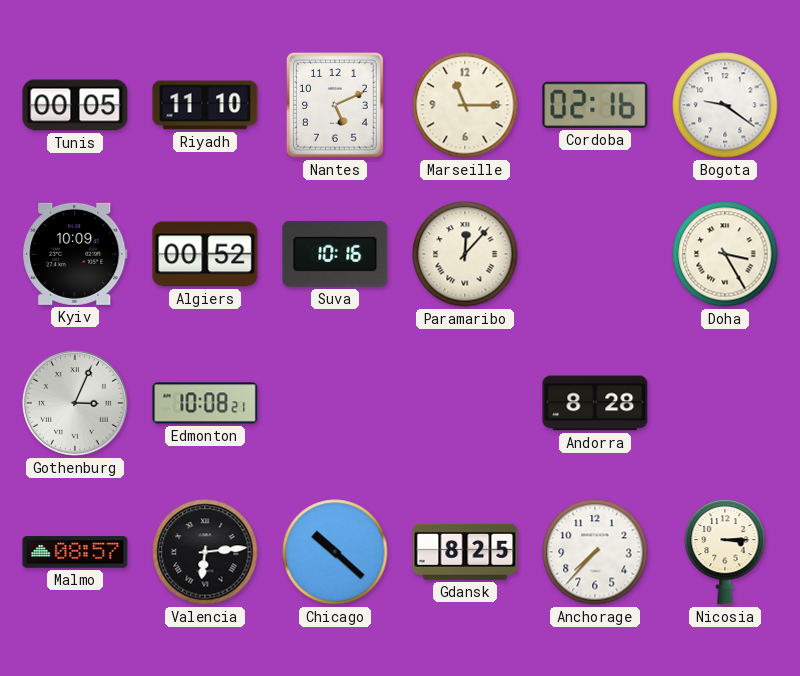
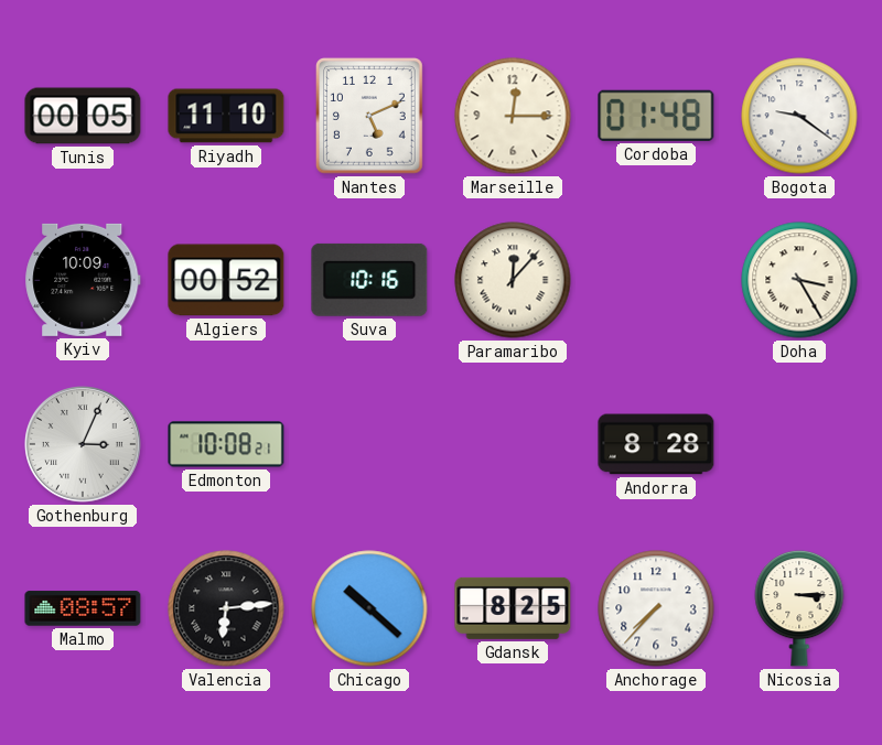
Marseille: 11:15 -> 12:15 (513, 116)
Cordoba: 02:16 -> 01:48 (656, 116)
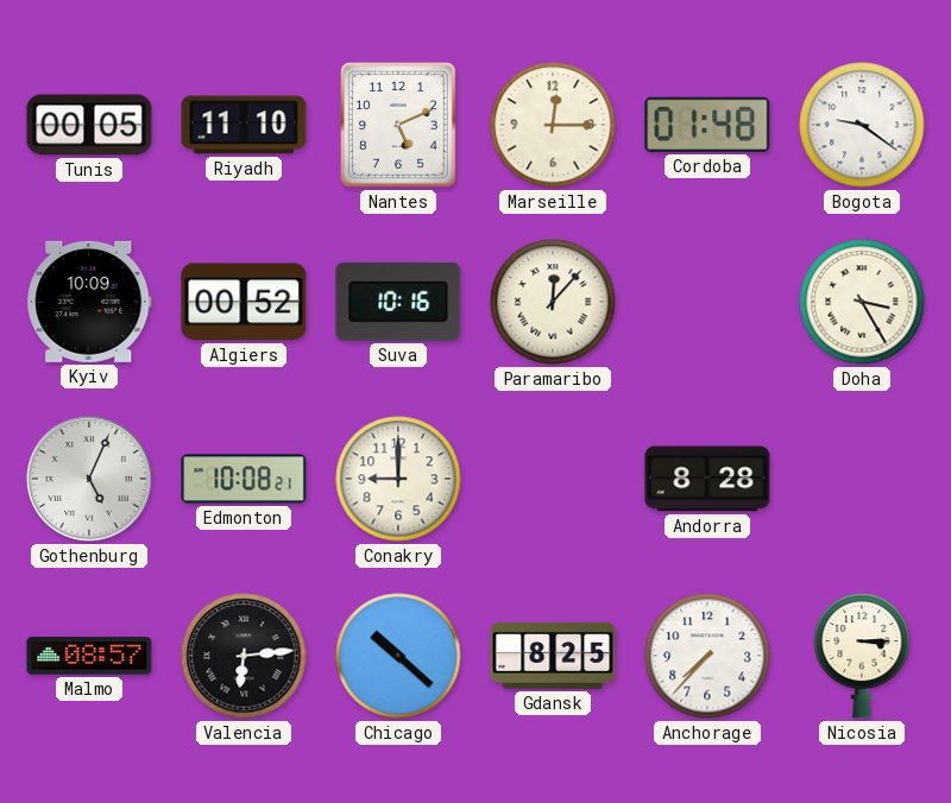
Gothenburg: 3:04 -> 5:04 (90, 480)
Conakry: none -> 9:00 (398, 479)
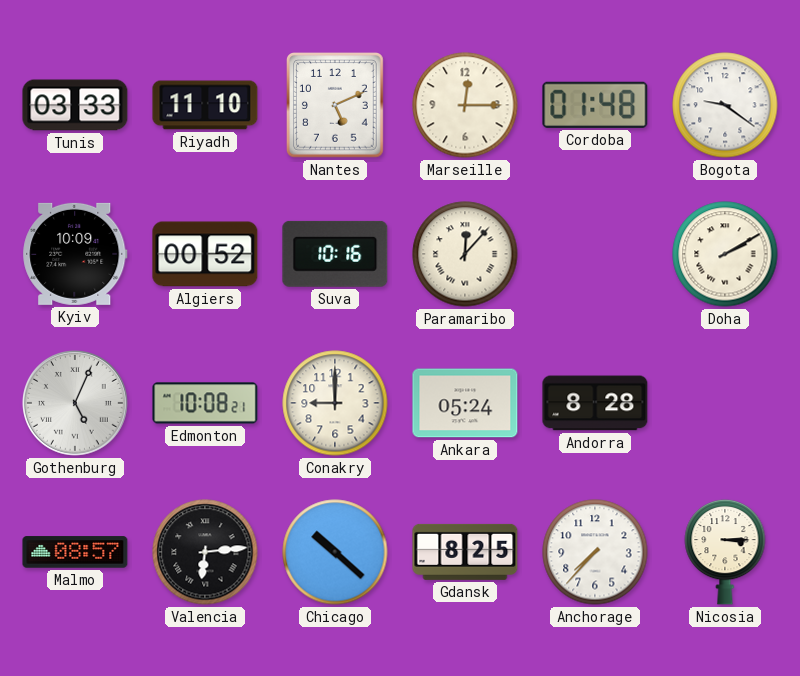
Tunis: 00:05 -> 03:33 (75, 105)
Doha: 3:25 -> 2:10 (725, 254)
Ankara: none -> 05:24 (465, 403)
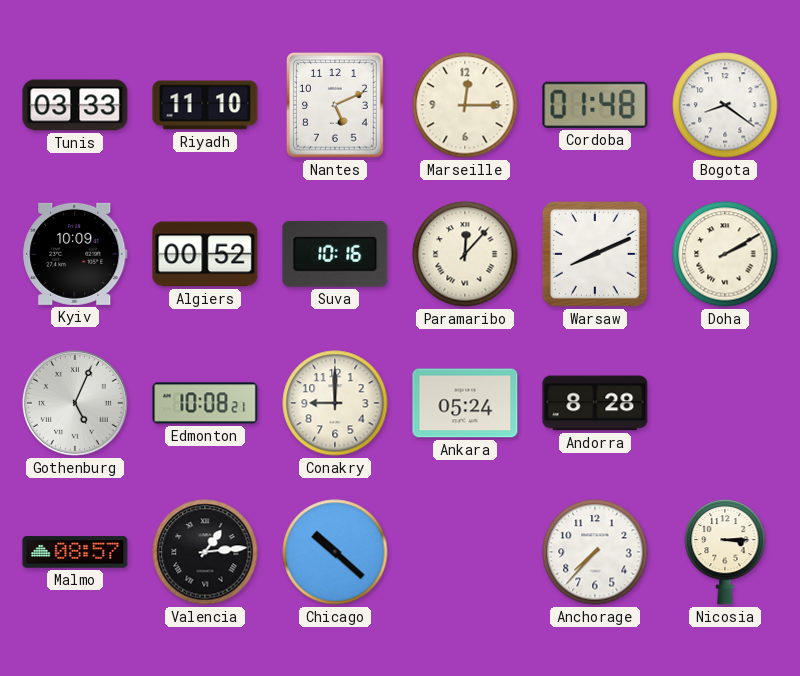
Bogota: 9:21 -> 8:21 (725, 105)
Warsaw: none -> 8:11 (595, 254)
Valencia: 6:14 -> 1:14 (205, 552)
Gdansk: 8:25 -> none (465, 552)
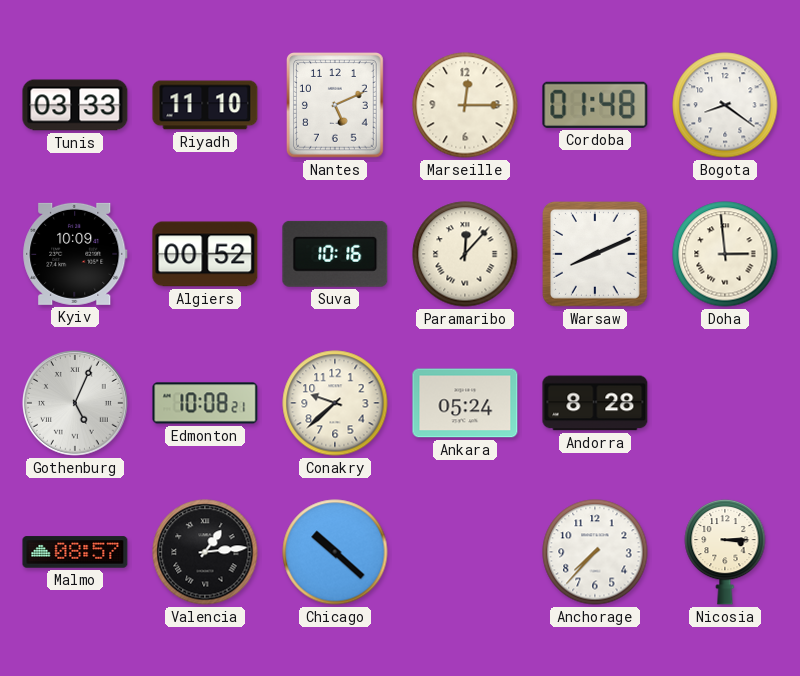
Doha: 2:10 -> 2:59 (725, 254)
Conakry: 9:00 -> 9:38 (335, 403)
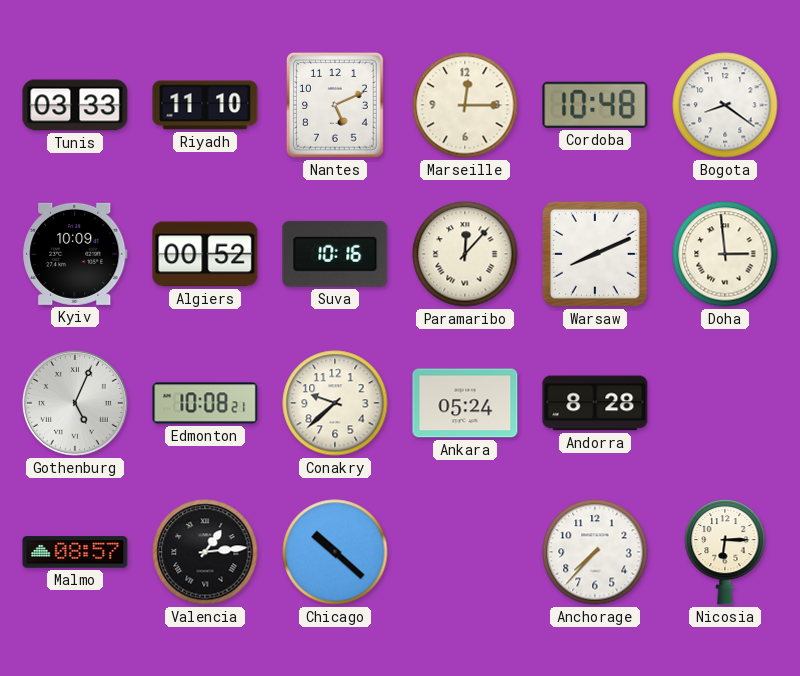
Cordoba: 01:48 -> 10:48 (595, 105)
Nicosia: 3:15 -> 6:15 (725, 552)
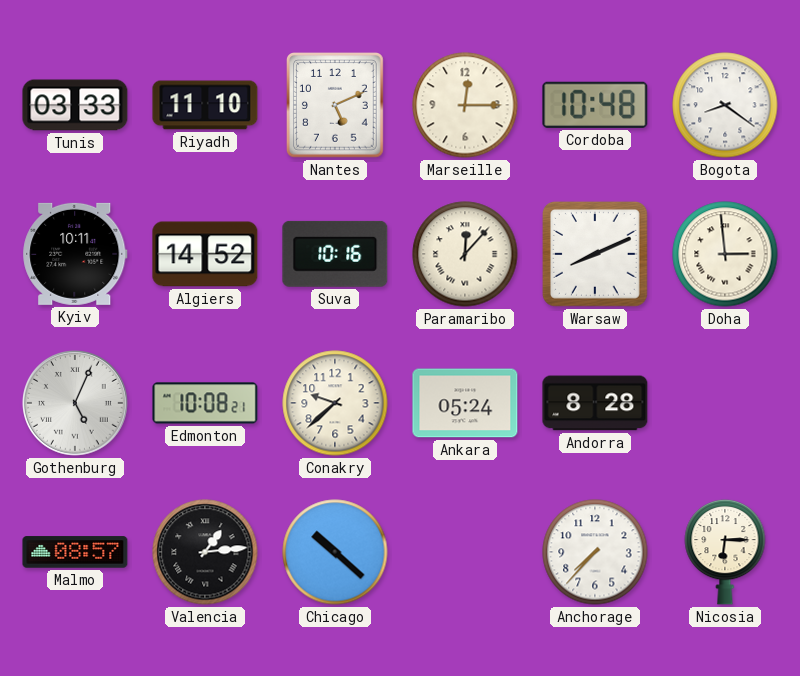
Kyiv: 10:09 -> 10:11 (75, 254)
Algiers: 00:52 -> 14:52 (205, 254)
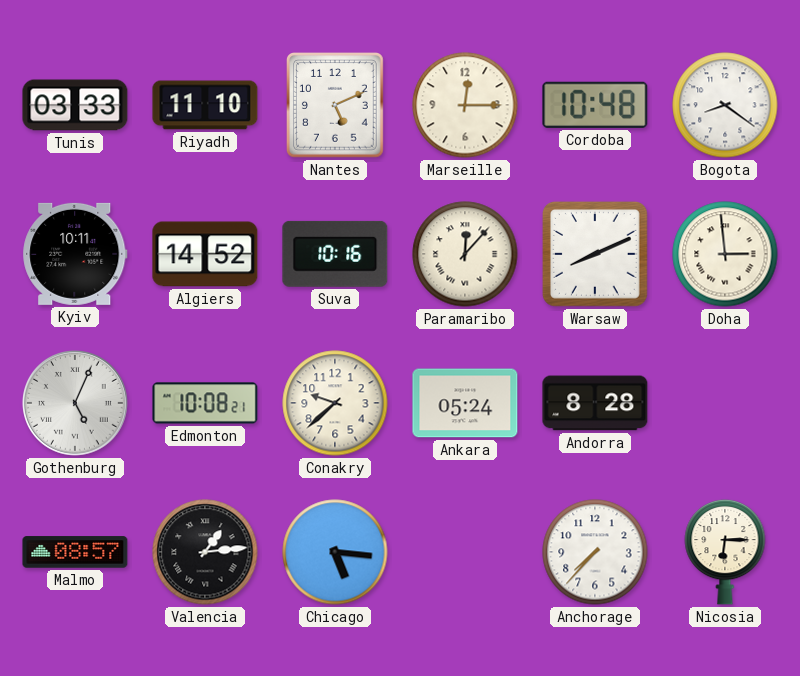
Chicago: 10:22 -> 5:16 (335, 552)
